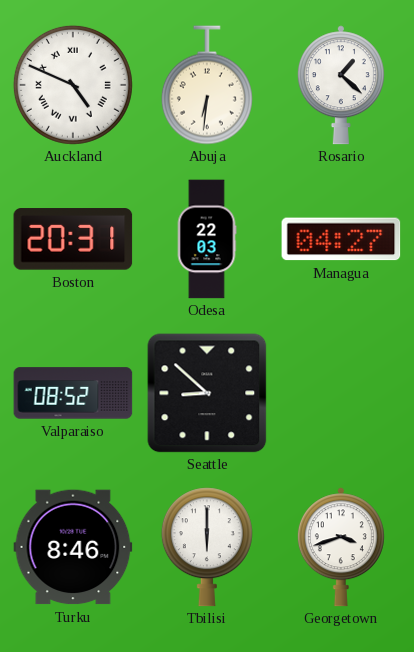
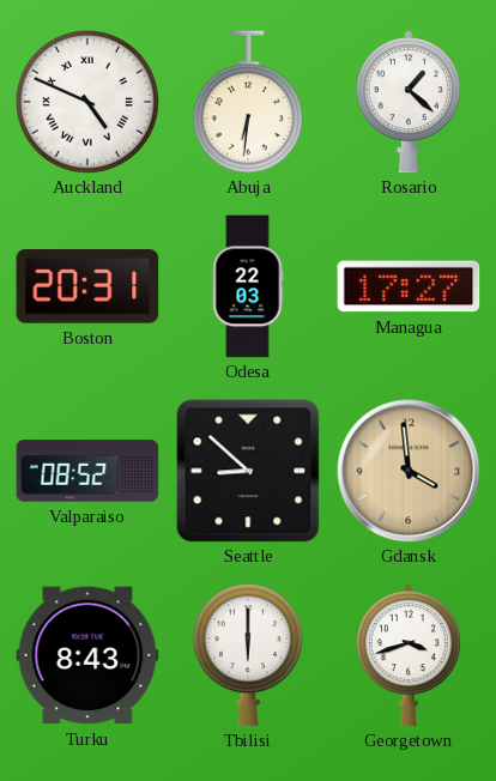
Managua: 04:27 -> 17:27 (409, 286)
Gdansk: none -> 3:59 (409, 471)
Turku: 8:46 -> 8:43 (87, 655)
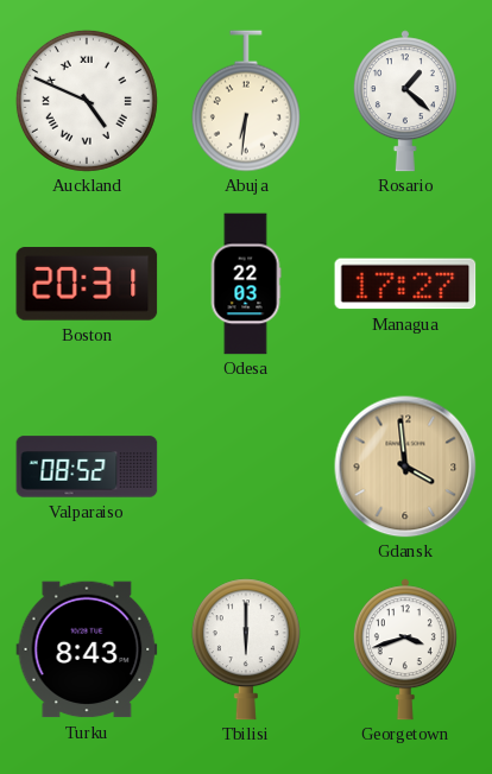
Seattle: 8:52 -> none (248, 471)
